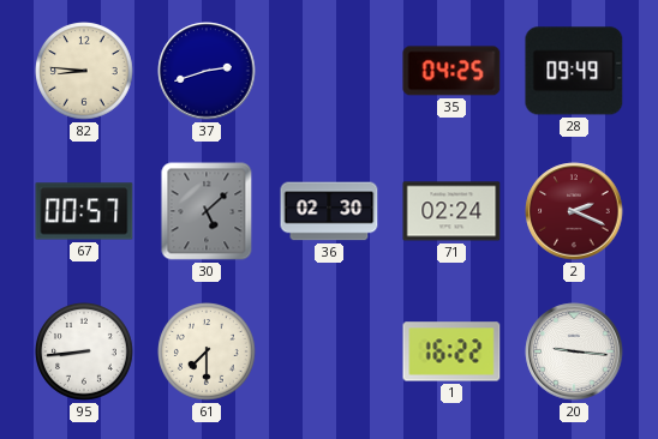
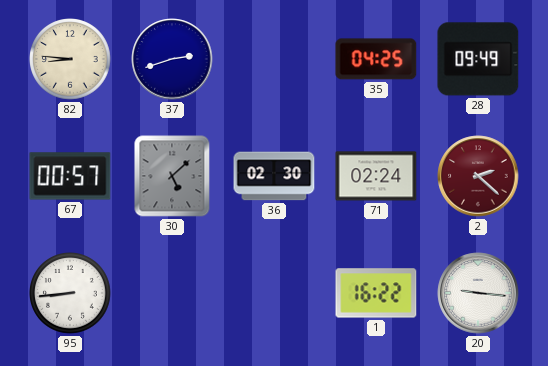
2: 2:19 -> 2:22 (478, 176)
61: 7:30 -> none (208, 353)
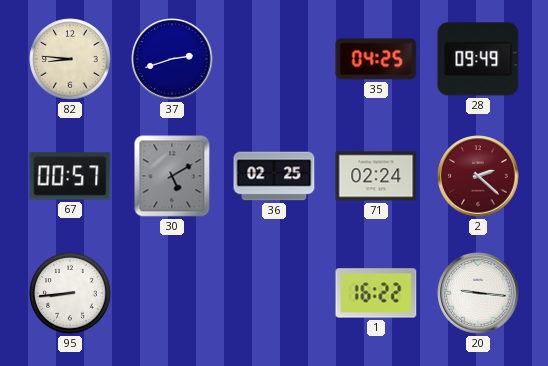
30: 5:08 -> 5:10 (172, 176)
36: 02:30 -> 02:25 (274, 176)
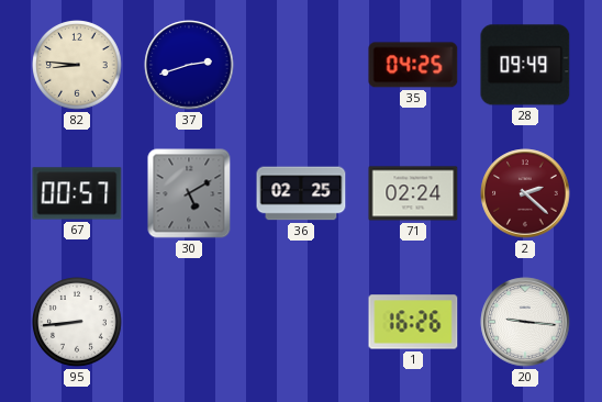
1: 16:22 -> 16:26 (413, 322)
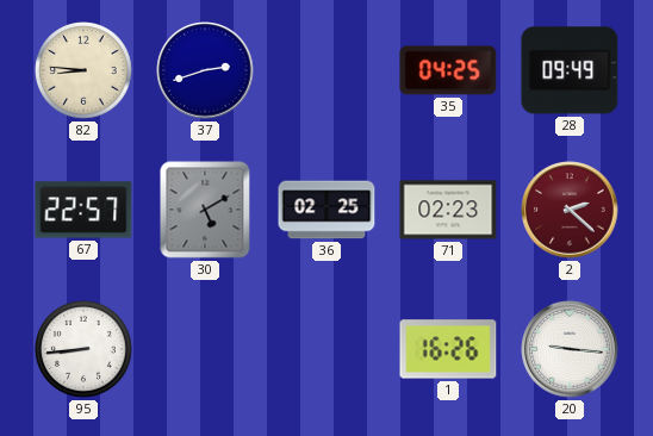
67: 00:57 -> 22:57 (83, 210)
71: 02:24 -> 02:23 (448, 210)
